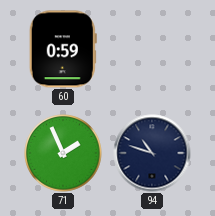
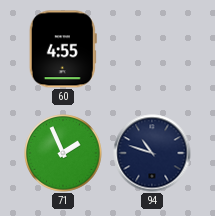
60: 0:59 -> 4:55 (63, 49)
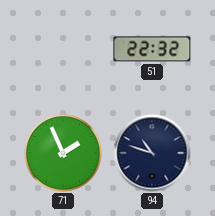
60: 4:55 -> none (63, 49)
51: none -> 22:32 (152, 49)
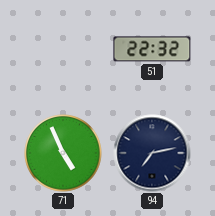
71: 1:56 -> 4:56 (63, 153)
94: 10:48 -> 7:13 (152, 153)
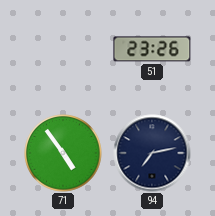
51: 22:32 -> 23:26 (152, 49)
71: 4:56 -> 4:54 (63, 153)
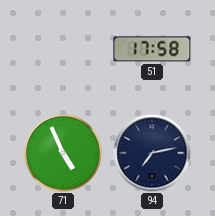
51: 23:26 -> 17:58 (152, 49)
71: 4:54 -> 4:56 (63, 153)
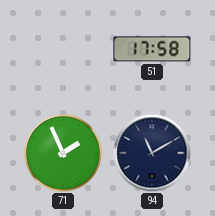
71: 4:56 -> 1:56 (63, 153)
94: 7:13 -> 11:10 (152, 153)
